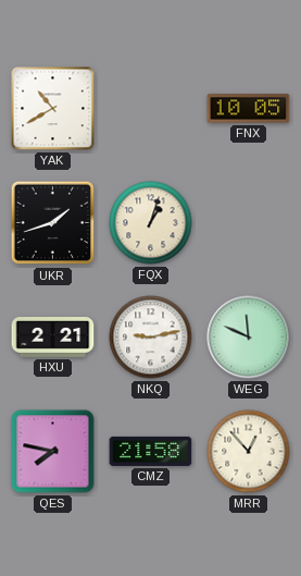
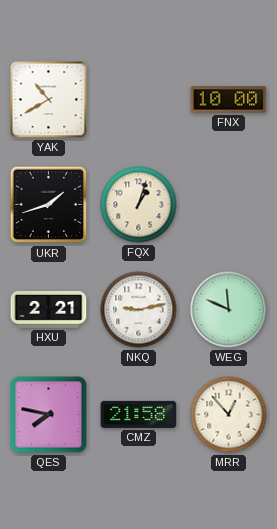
FNX: 10:05 -> 10:00 (229, 100)
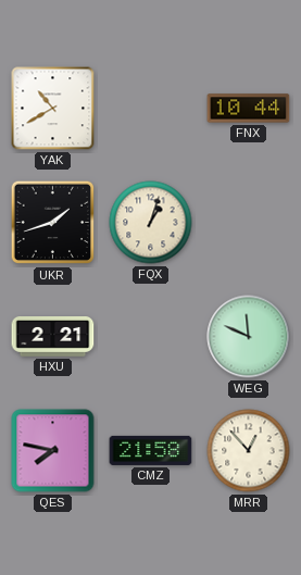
FNX: 10:00 -> 10:44 (249, 109)
NKQ: 9:13 -> none (139, 310)
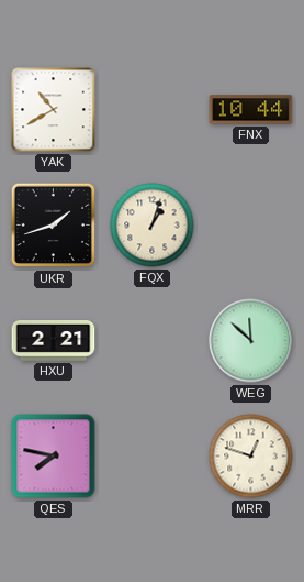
WEG: 11:49 -> 11:52 (251, 341)
CMZ: 21:58 -> none (151, 450)
MRR: 12:53 -> 12:48 (251, 457)
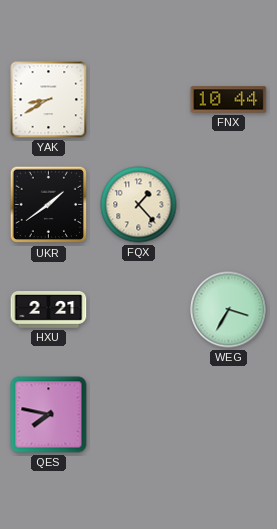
YAK: 10:40 -> 8:40 (49, 100)
UKR: 1:42 -> 1:39 (49, 205)
FQX: 1:03 -> 1:23 (139, 205)
WEG: 11:52 -> 3:35 (229, 310)
MRR: 12:48 -> none (251, 457)
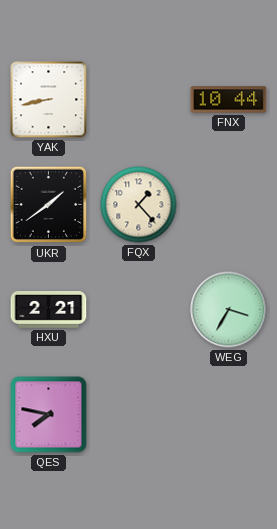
YAK: 8:40 -> 8:43 (49, 100)
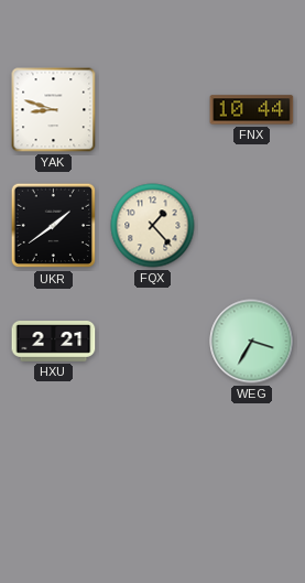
YAK: 8:43 -> 8:48 (54, 110)
QES: 7:47 -> none (49, 415)
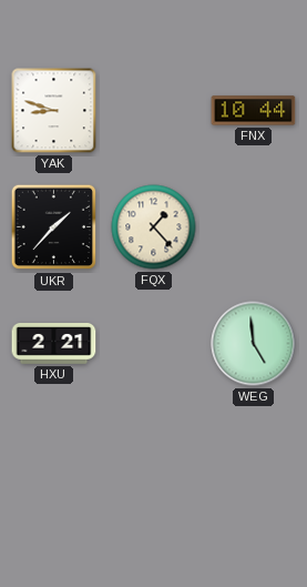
UKR: 1:39 -> 1:37 (54, 227)
WEG: 3:35 -> 4:59 (254, 344)
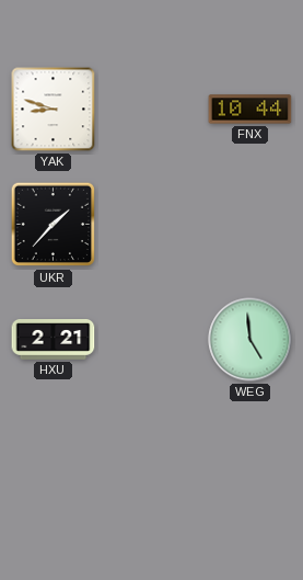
FQX: 1:23 -> none (154, 227)
